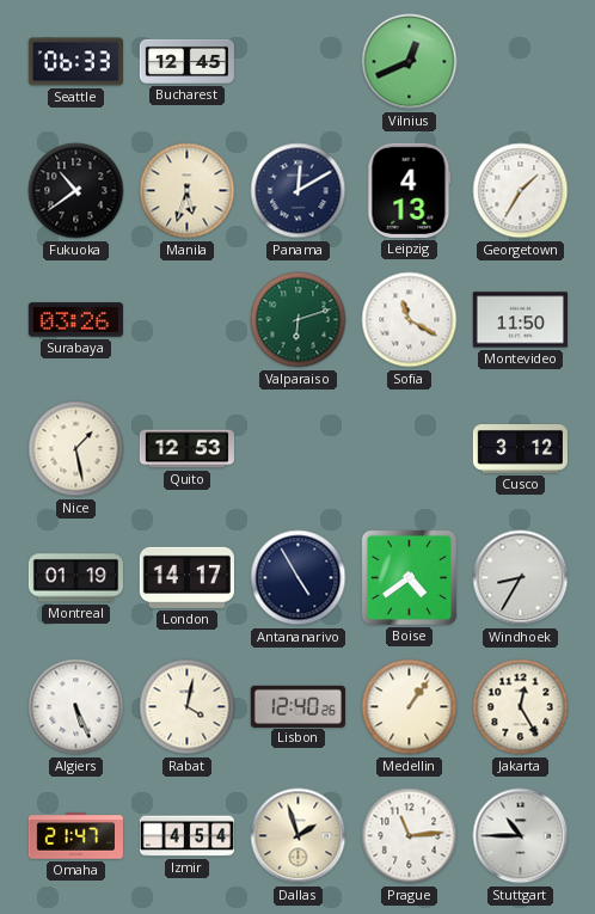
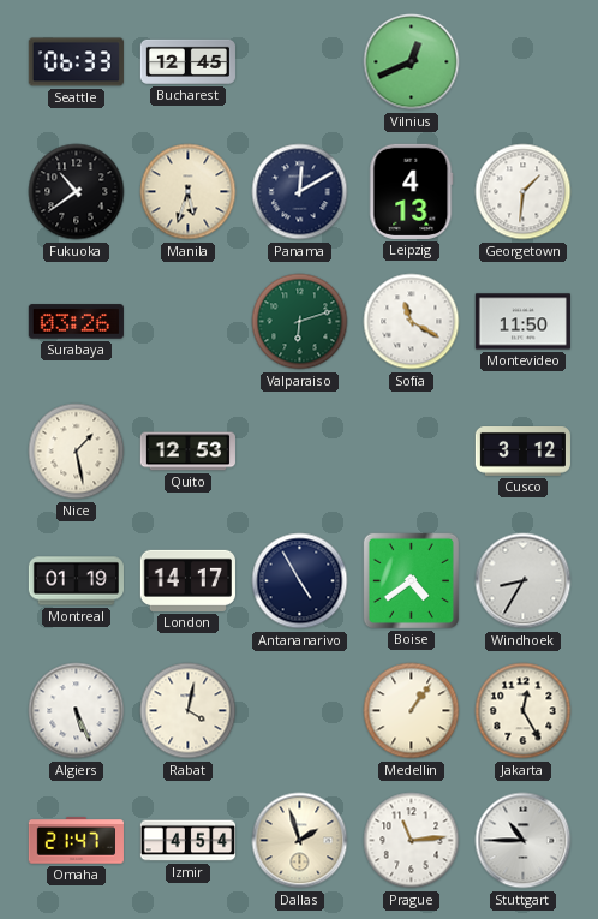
Georgetown: 1:35 -> 1:31 (524, 192)
Lisbon: 12:40 -> none (297, 706)
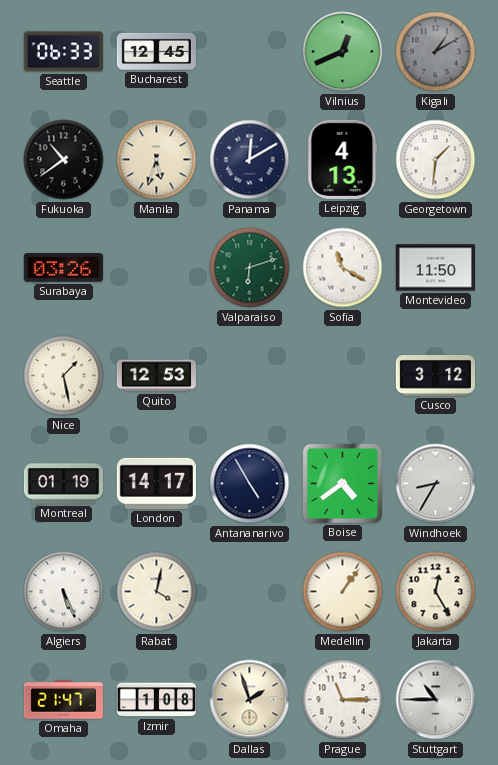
Kigali: none -> 1:10 (436, 52)
Izmir: 4:54 -> 1:08 (156, 700)
Prague: 11:14 -> 11:15 (343, 700)
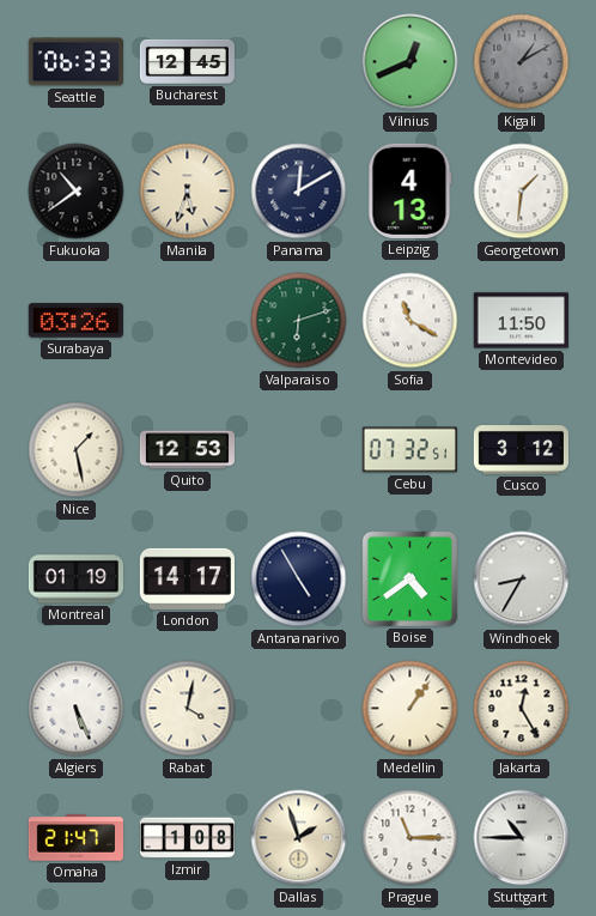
Cebu: none -> 07:32 (409, 450)
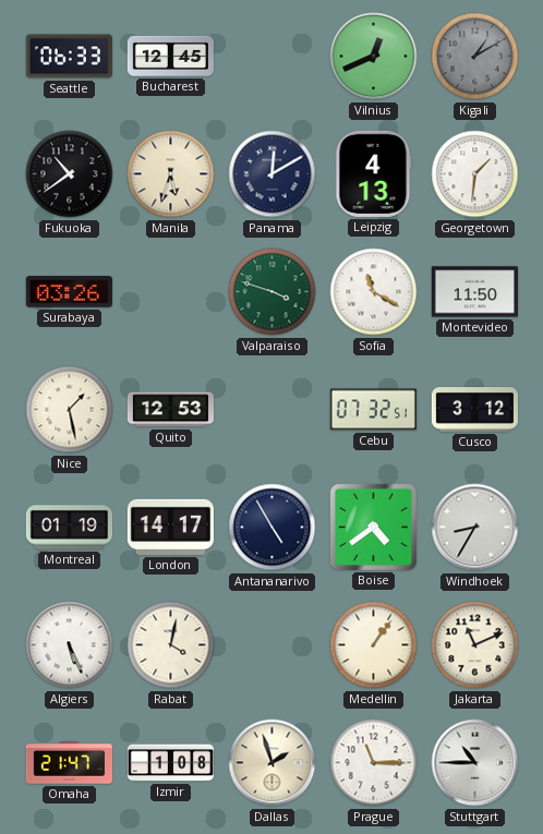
Valparaiso: 6:12 -> 3:48 (273, 292)
Jakarta: 12:25 -> 11:11 (475, 645)
